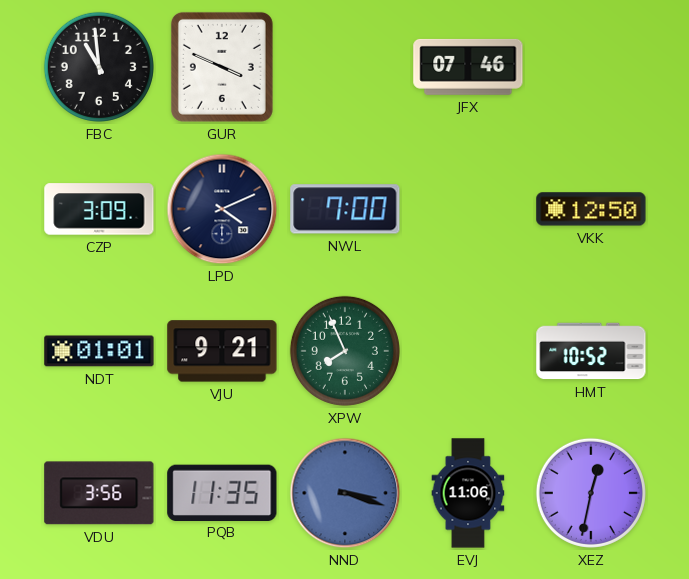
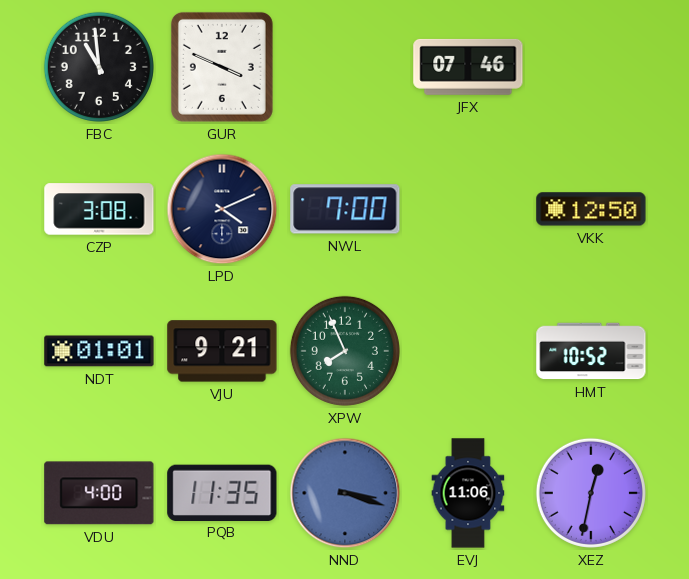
CZP: 3:09 -> 3:08 (99, 209)
VDU: 3:56 -> 4:00 (99, 493)
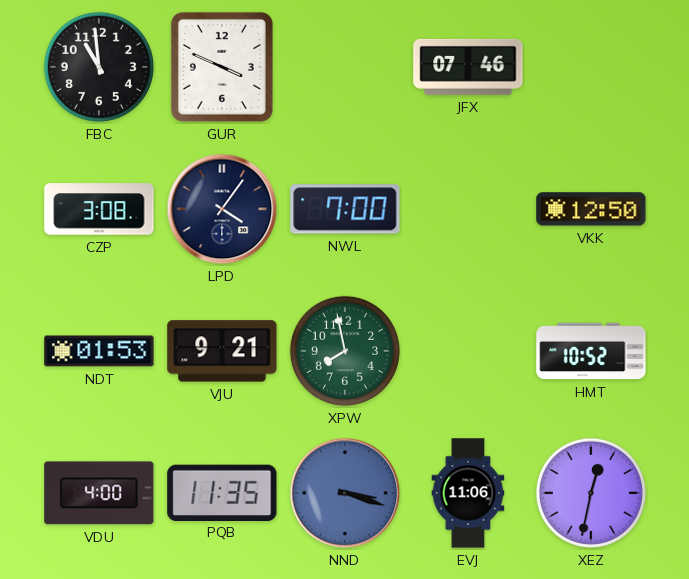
LPD: 4:11 -> 4:06 (222, 209)
NDT: 01:01 -> 01:53 (99, 351)
XPW: 7:56 -> 7:58 (345, 351)
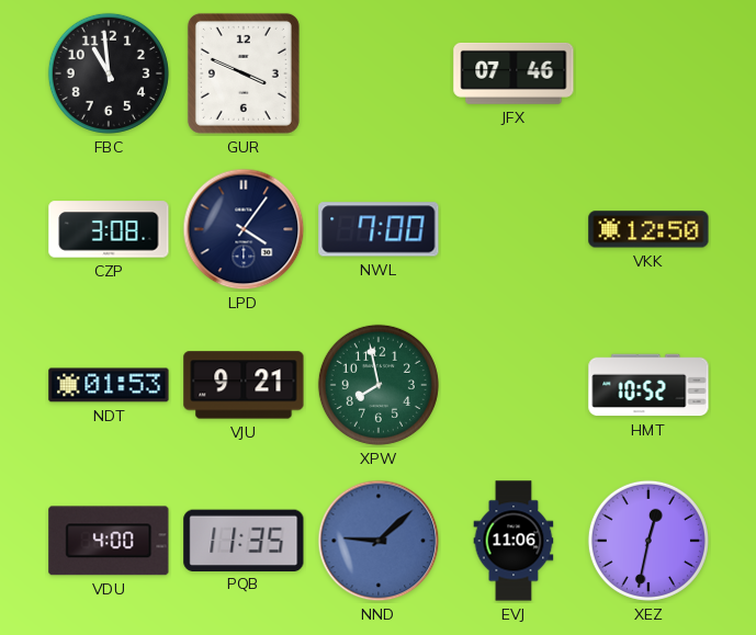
NND: 3:18 -> 9:08 (379, 541)
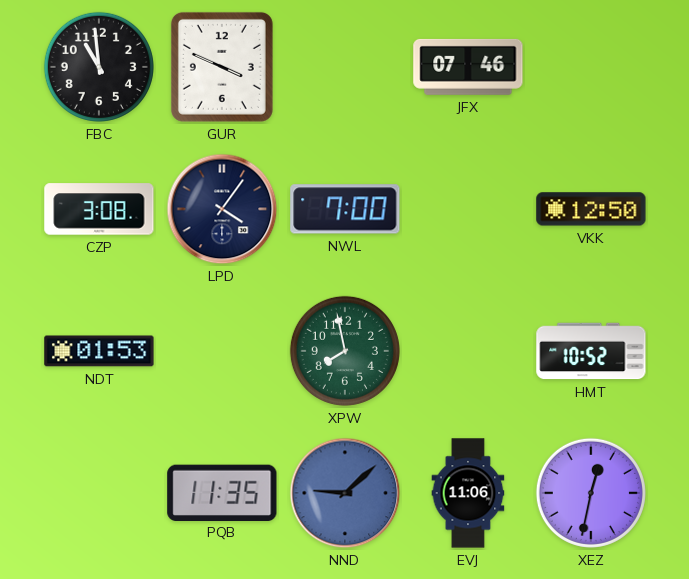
VJU: 9:21 -> none (244, 385)
VDU: 4:00 -> none (109, 541)
